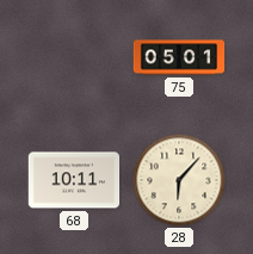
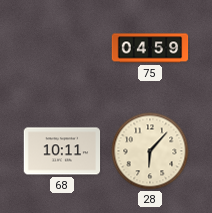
75: 05:01 -> 04:59 (150, 48)
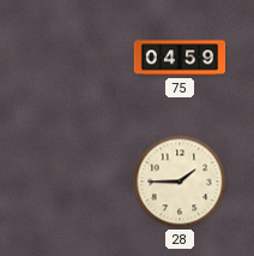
68: 10:11 -> none (62, 151)
28: 6:07 -> 1:45 (180, 181)
